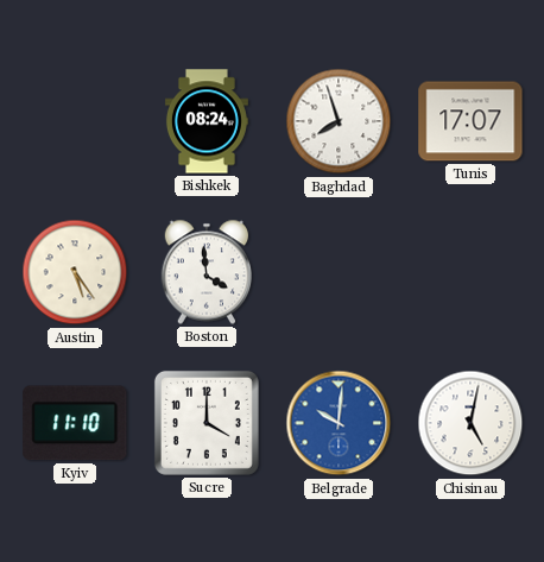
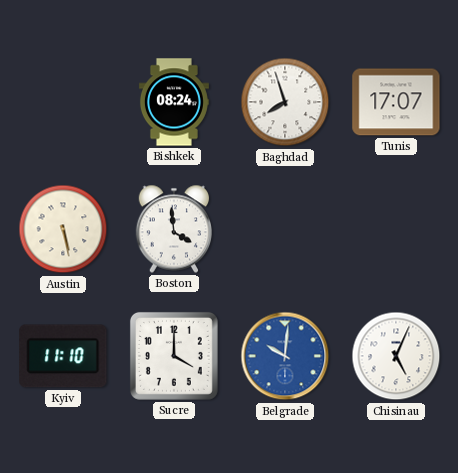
Austin: 5:24 -> 5:28 (63, 229)
Chisinau: 5:02 -> 5:04 (396, 356)
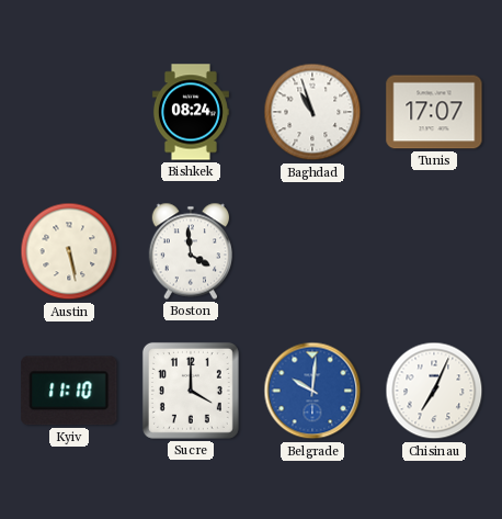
Baghdad: 7:57 -> 10:57 (312, 112)
Chisinau: 5:04 -> 7:04 (434, 391)
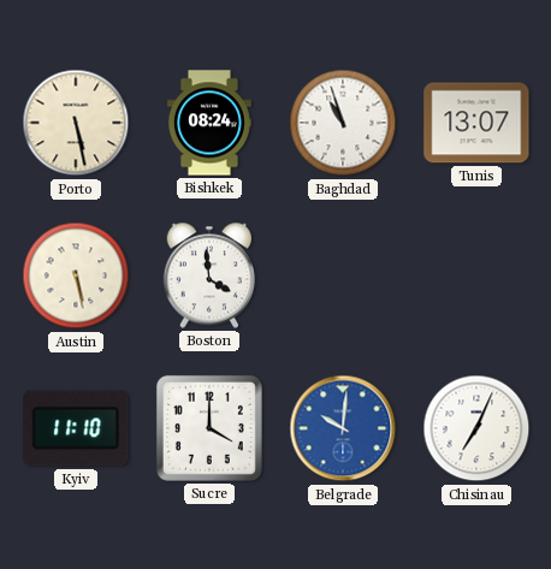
Porto: none -> 5:28 (76, 123)
Tunis: 17:07 -> 13:07 (476, 123)
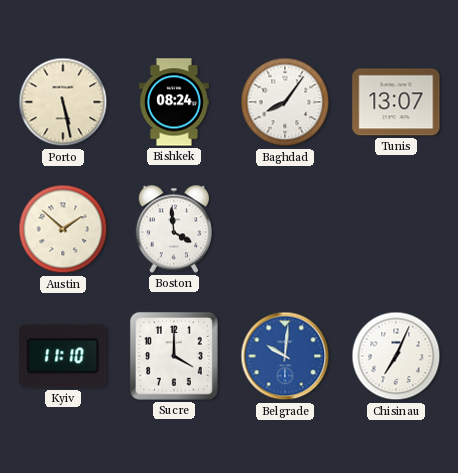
Baghdad: 10:57 -> 8:06 (285, 102)
Austin: 5:28 -> 1:52 (63, 229)
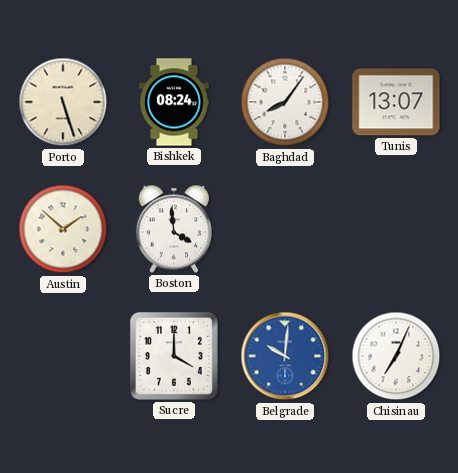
Porto: 5:28 -> 5:27 (63, 102)
Kyiv: 11:10 -> none (63, 356)
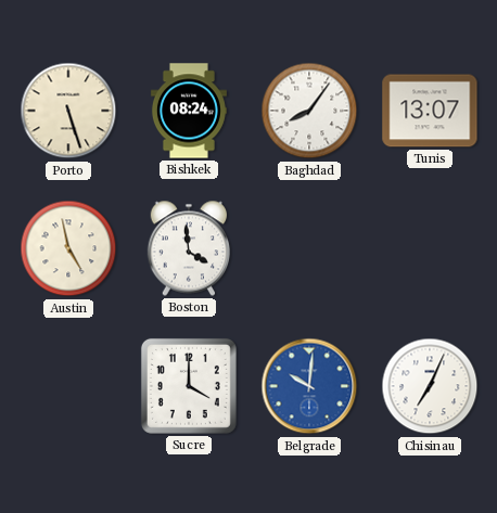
Austin: 1:52 -> 4:58 (68, 248)
